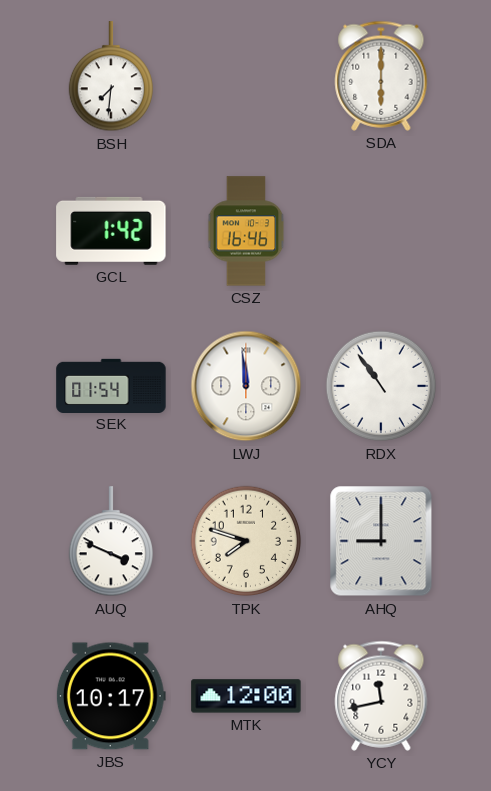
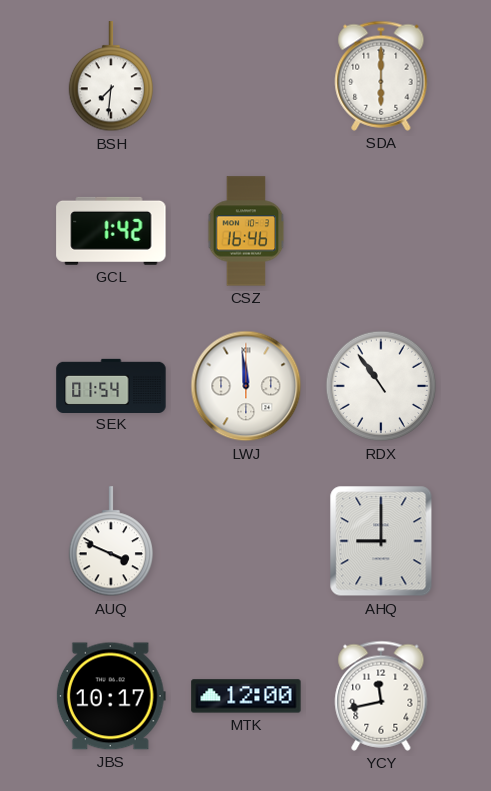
TPK: 7:48 -> none (246, 541)
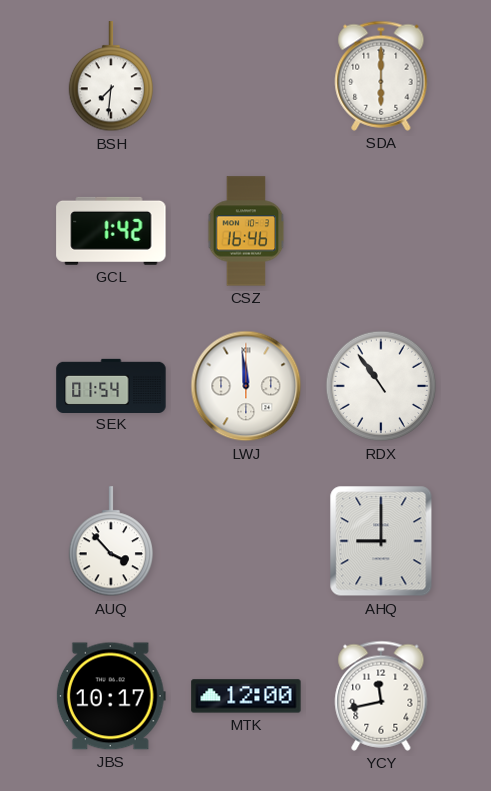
AUQ: 3:49 -> 3:53 (110, 542)
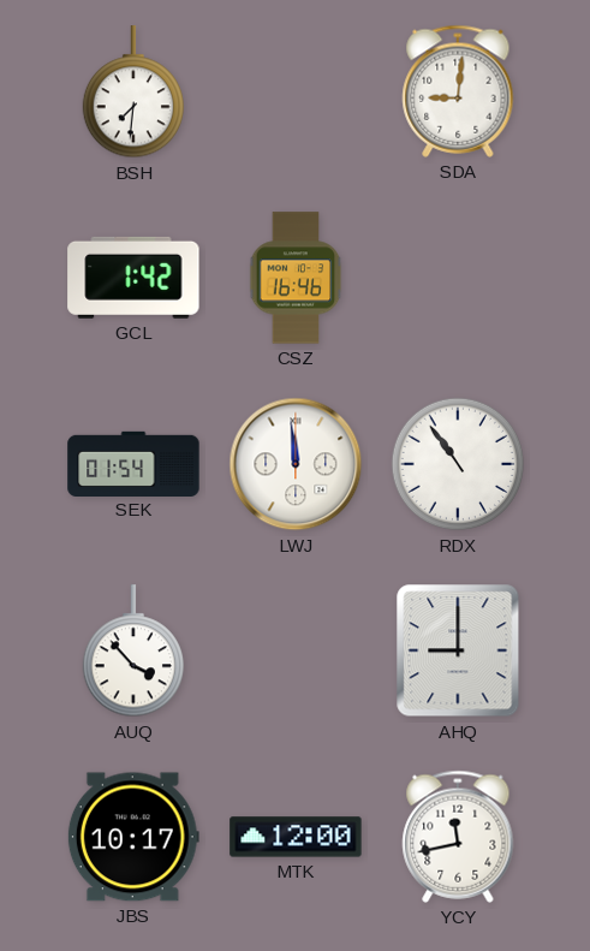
SDA: 6:00 -> 9:01 (458, 91)
